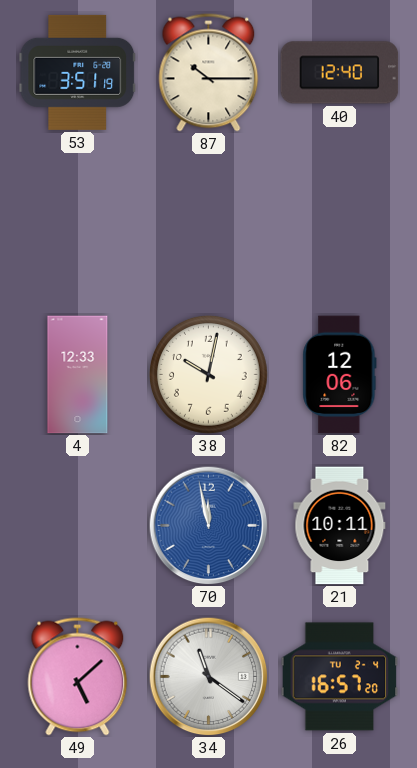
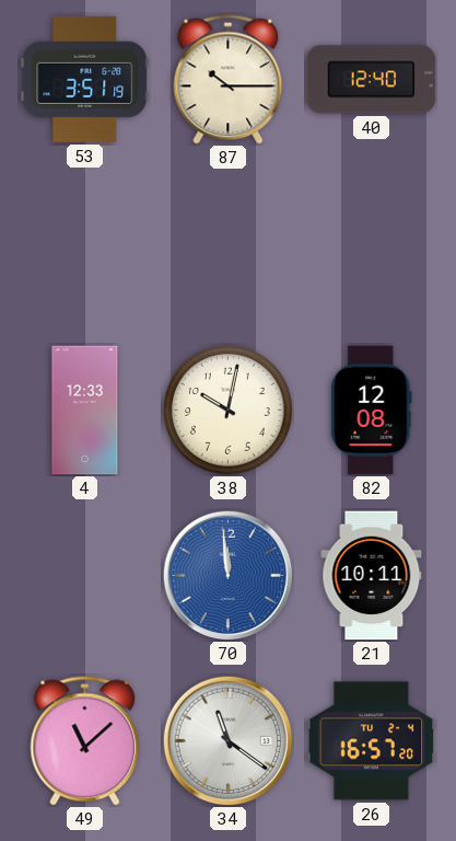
82: 12:06 -> 12:08 (372, 411)
70: 11:58 -> 11:59 (227, 575)
49: 5:08 -> 11:08 (85, 741)
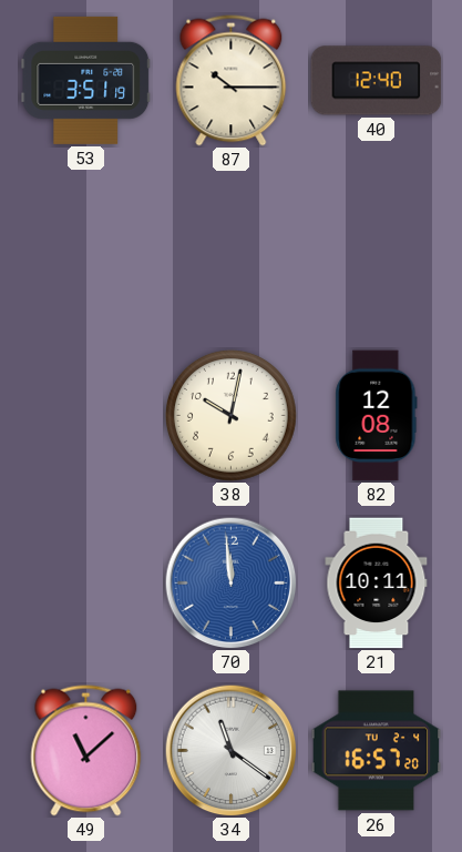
4: 12:33 -> none (85, 411)
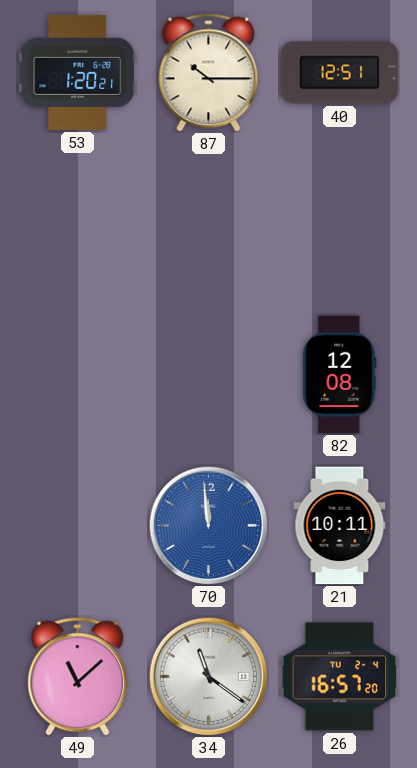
53: 3:51 -> 1:20 (78, 72)
40: 12:40 -> 12:51 (340, 73)
38: 10:02 -> none (232, 416)
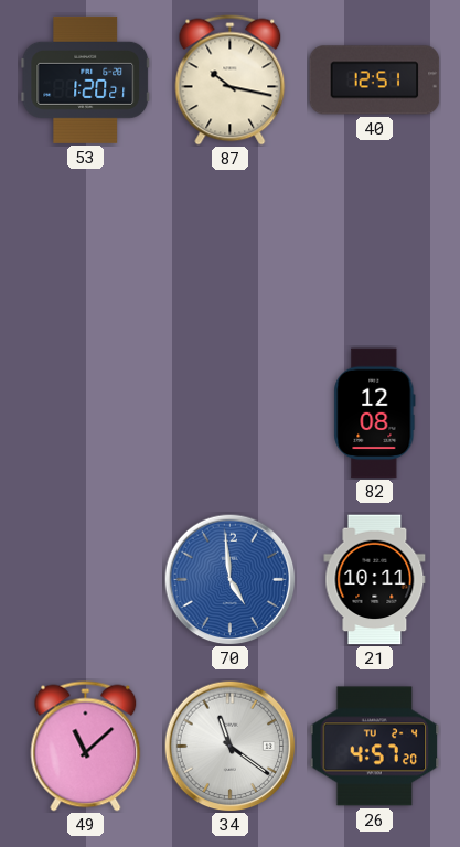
87: 10:15 -> 10:17 (231, 81)
70: 11:59 -> 4:59 (229, 579)
26: 16:57 -> 4:57 (375, 747)
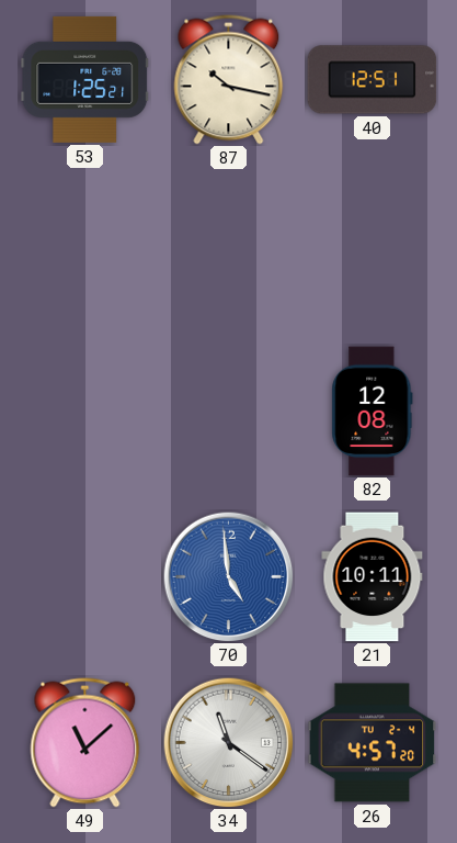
53: 1:20 -> 1:25 (85, 79)
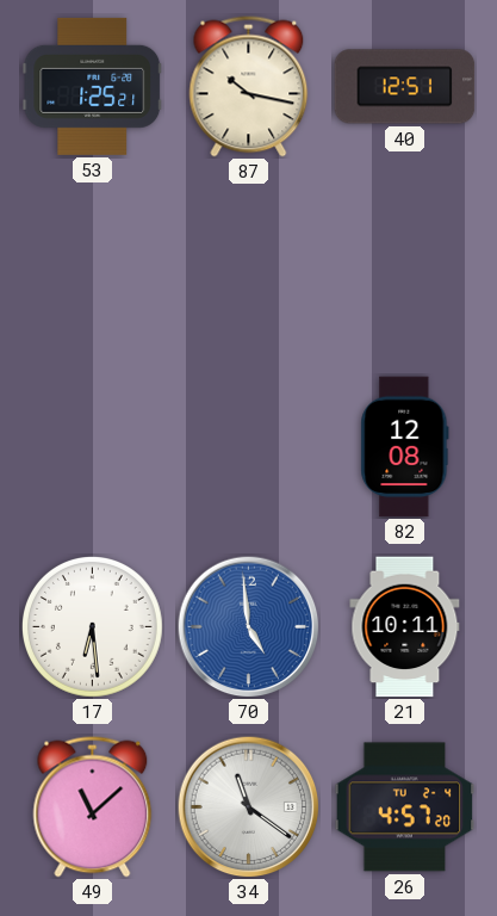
17: none -> 6:29 (93, 627)
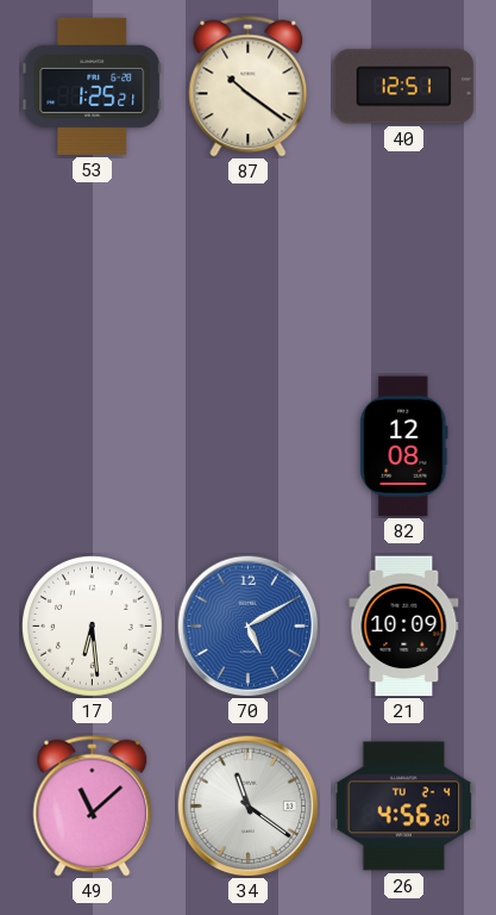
87: 10:17 -> 10:21 (249, 87)
70: 4:59 -> 5:10 (247, 625)
21: 10:11 -> 10:09 (404, 627)
26: 4:57 -> 4:56 (404, 807)
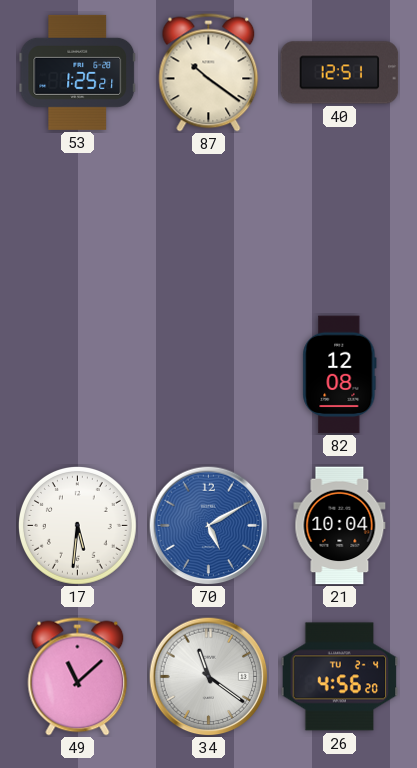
17: 6:29 -> 5:31 (78, 526)
21: 10:09 -> 10:04 (340, 526)
